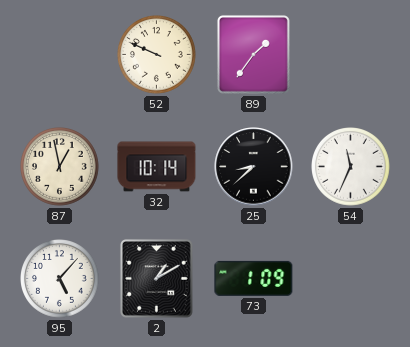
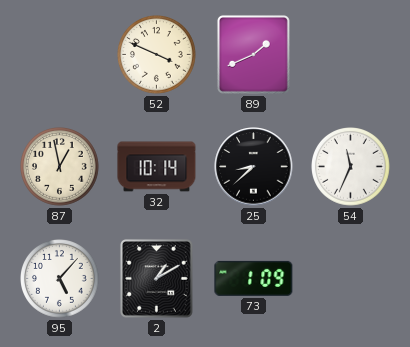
52: 9:49 -> 3:49 (157, 55)
89: 1:36 -> 1:41 (253, 54)
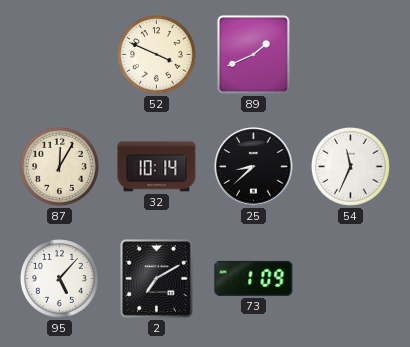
87: 12:58 -> 12:05 (60, 167)
2: 1:10 -> 7:10 (156, 278)
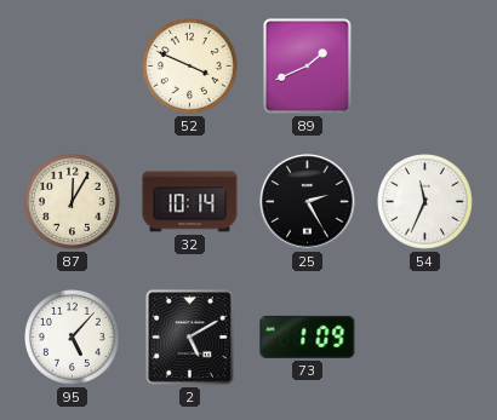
25: 8:38 -> 2:25 (308, 202)
2: 7:10 -> 5:10 (189, 336)
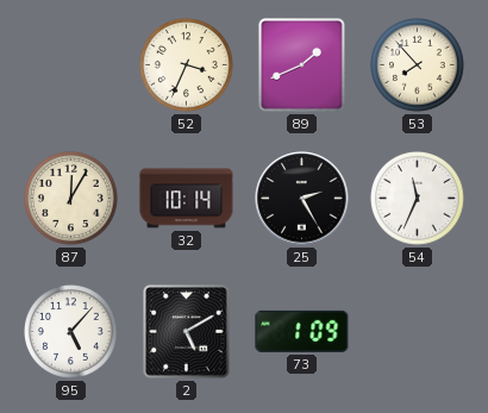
52: 3:49 -> 3:34 (187, 65)
53: none -> 7:53 (418, 65)
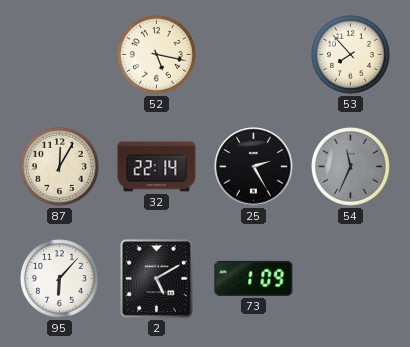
52: 3:34 -> 5:17 (157, 55)
89: 1:41 -> none (301, 64)
32: 10:14 -> 22:14 (157, 167)
54 dial: white -> grey (351, 167)
95: 5:07 -> 6:07 (60, 279)
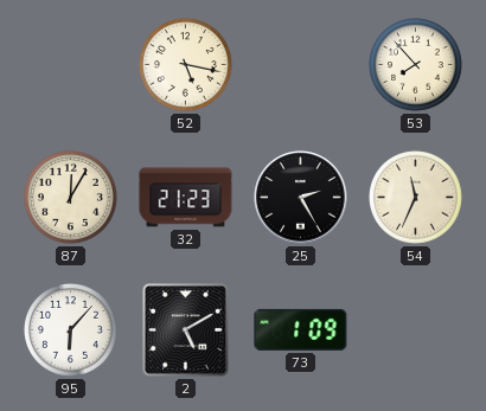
32: 22:14 -> 21:23 (186, 198)
54 dial: grey -> cream (416, 198)
